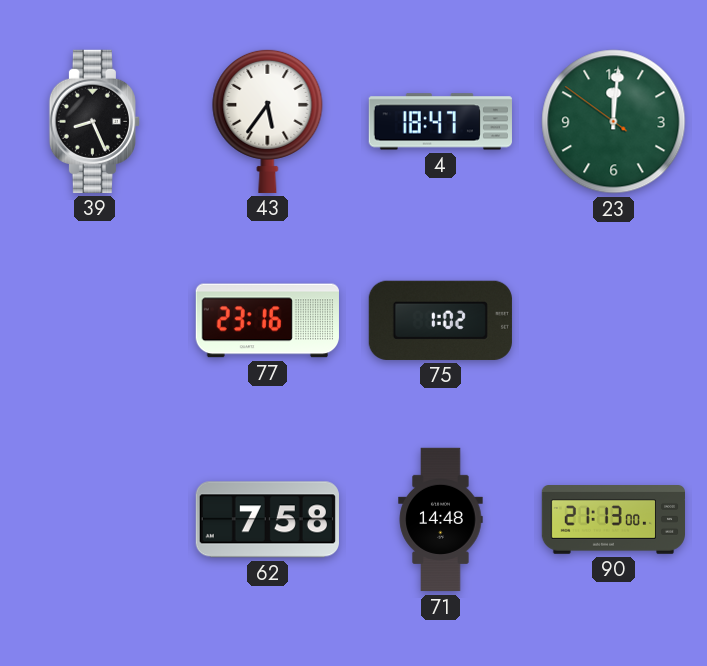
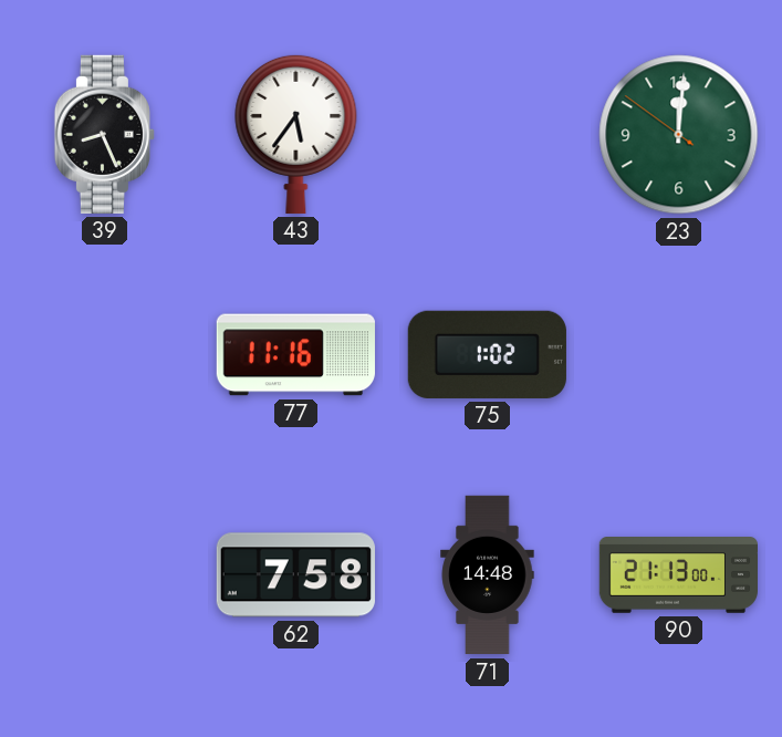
4: 18:47 -> none (440, 122)
77: 23:16 -> 11:16 (295, 355)
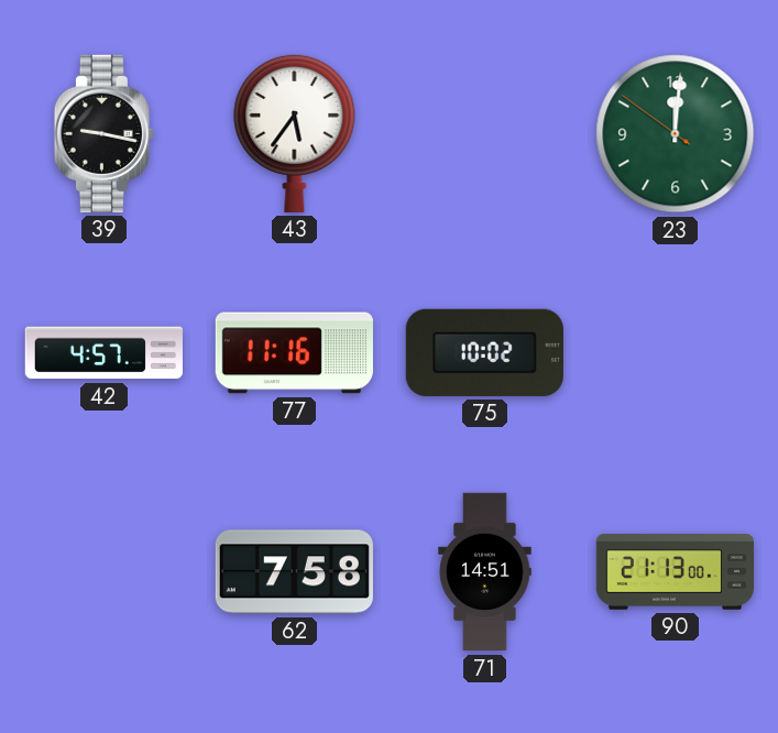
39: 8:26 -> 9:17 (103, 133)
42: none -> 4:57 (103, 353)
75: 1:02 -> 10:02 (484, 352)
71: 14:48 -> 14:51 (485, 572)
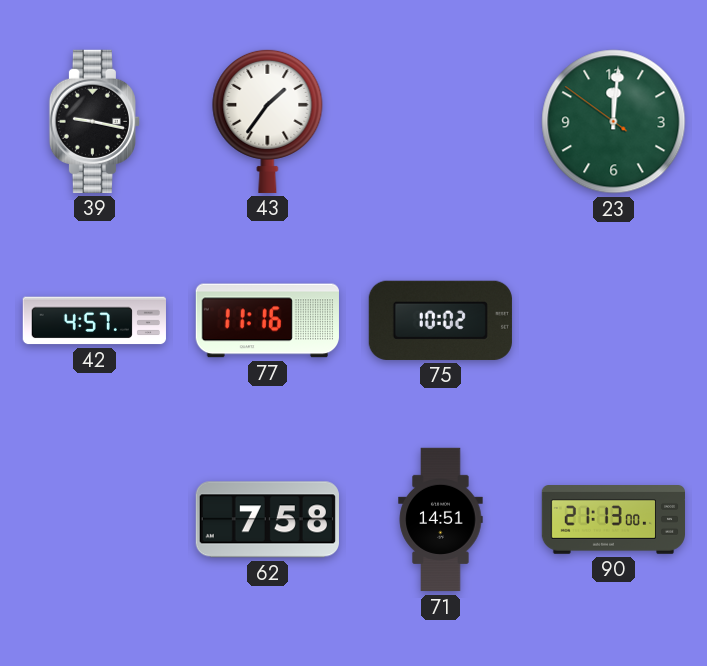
43: 5:36 -> 1:36 (268, 121)
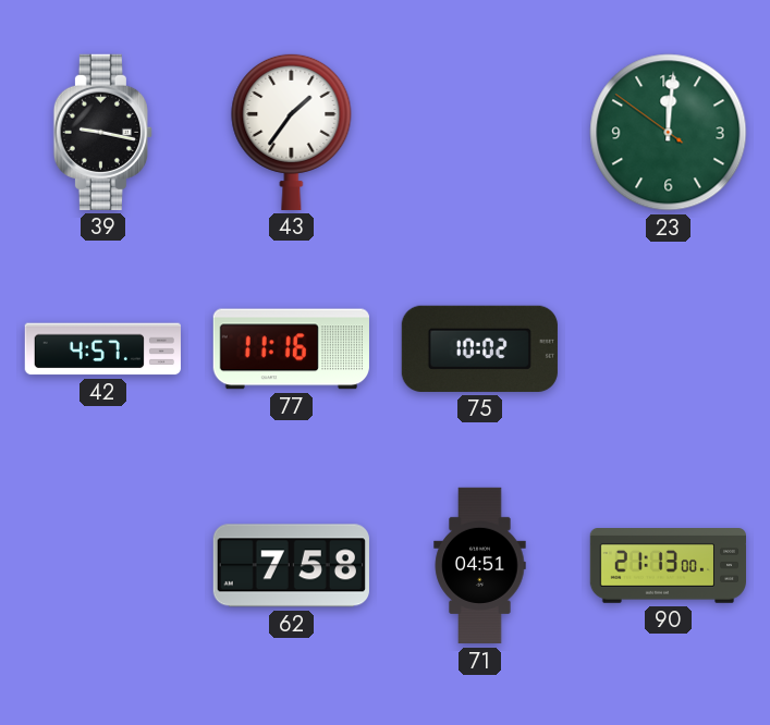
71: 14:51 -> 04:51 (480, 566)
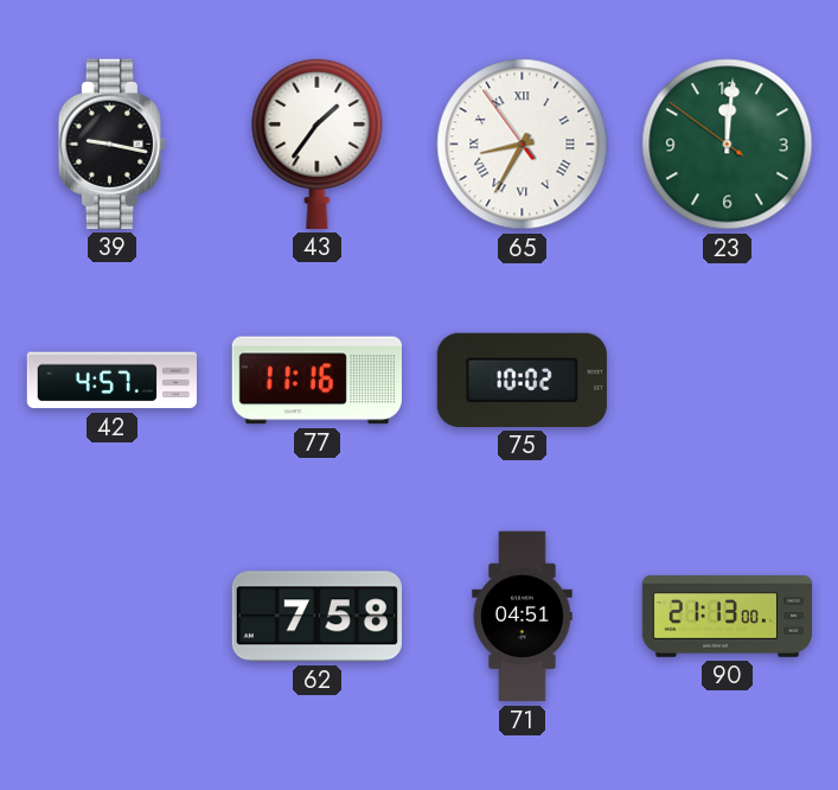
65: none -> 8:34 (523, 145)
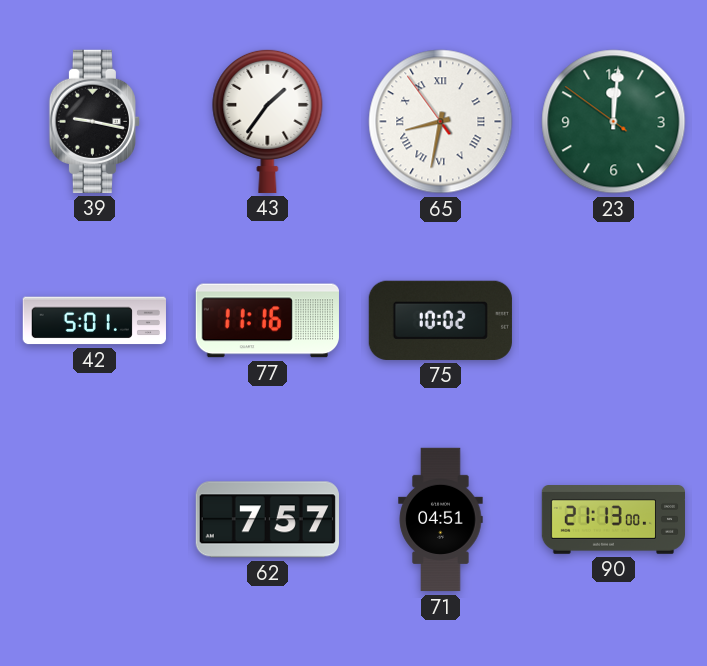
65: 8:34 -> 8:31 (441, 122)
42: 4:57 -> 5:01 (94, 321)
62: 7:58 -> 7:57 (267, 520)
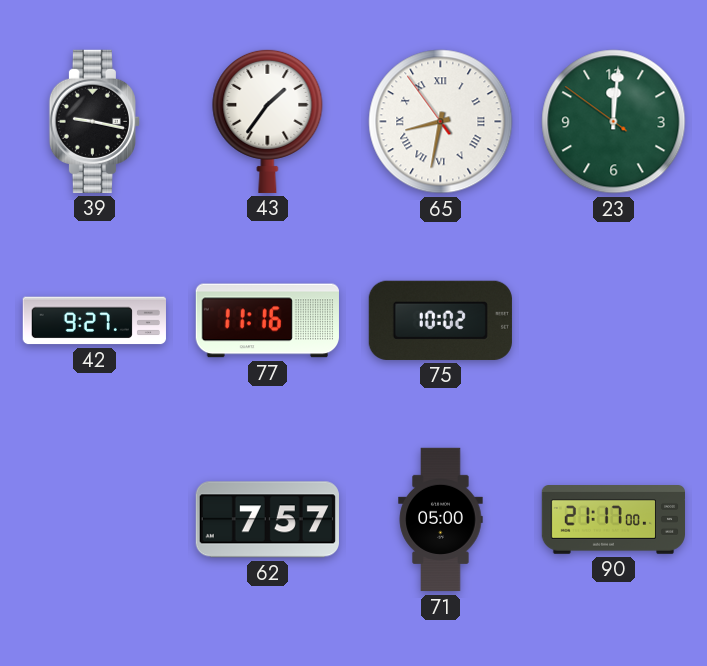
42: 5:01 -> 9:27 (94, 321)
71: 04:51 -> 05:00 (441, 520)
90: 21:13 -> 21:17 (613, 520)
